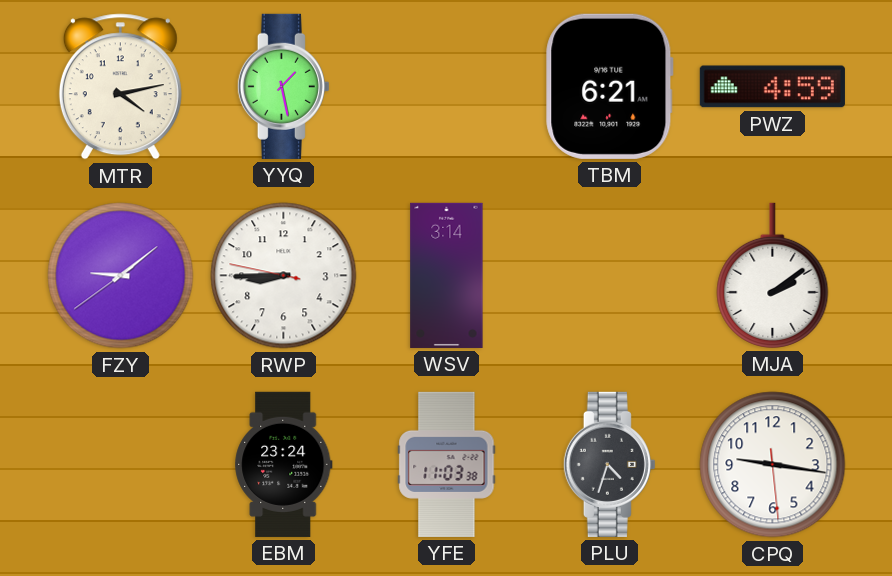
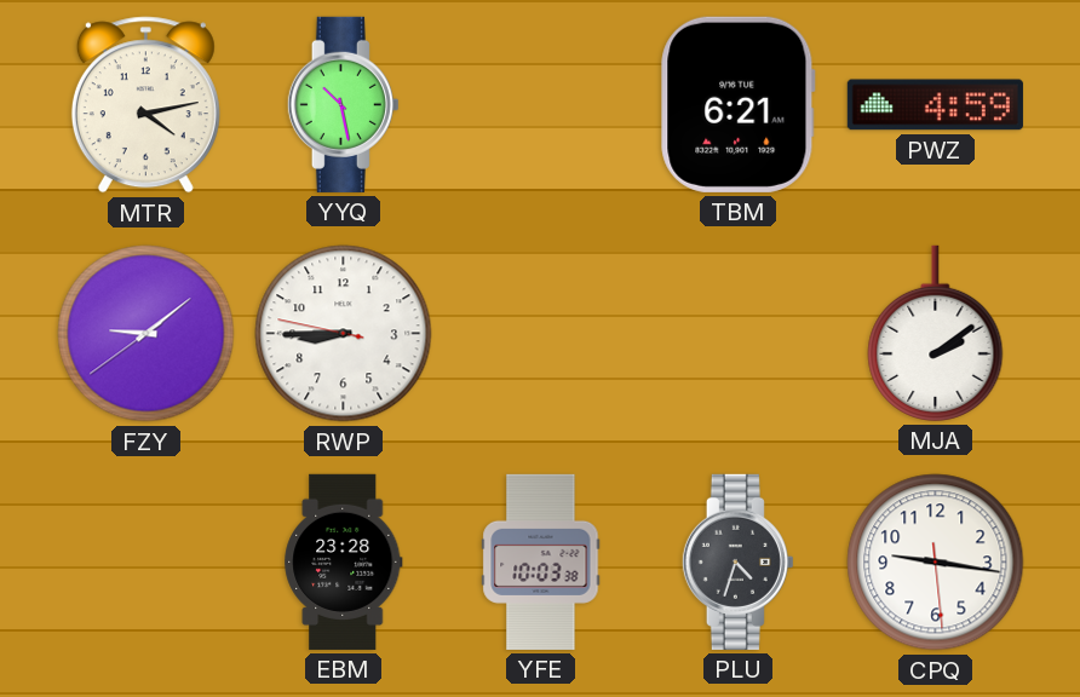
YYQ: 1:28 -> 10:28 (343, 104)
WSV: 3:14 -> none (447, 275)
EBM: 23:24 -> 23:28 (344, 561)
YFE: 11:03 -> 10:03 (541, 561)
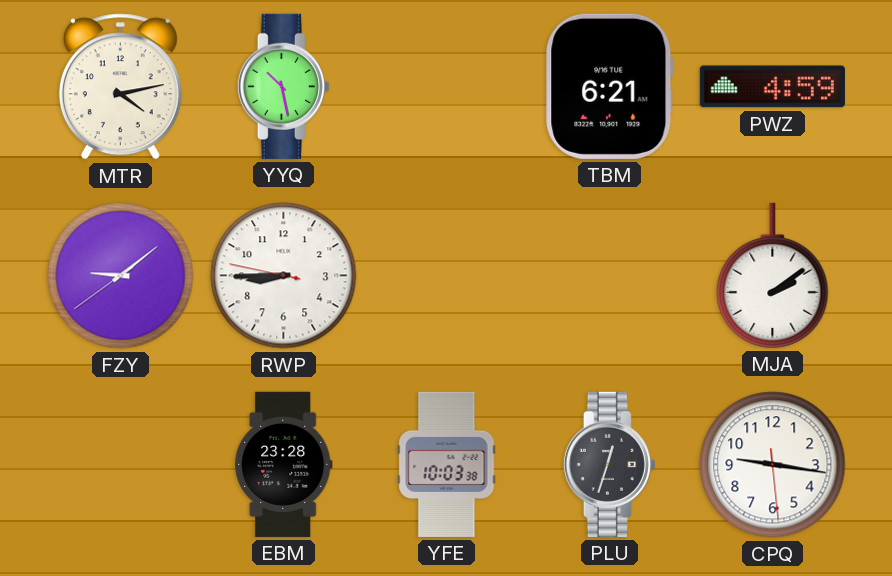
PLU: 4:33 -> 12:33 (609, 464)
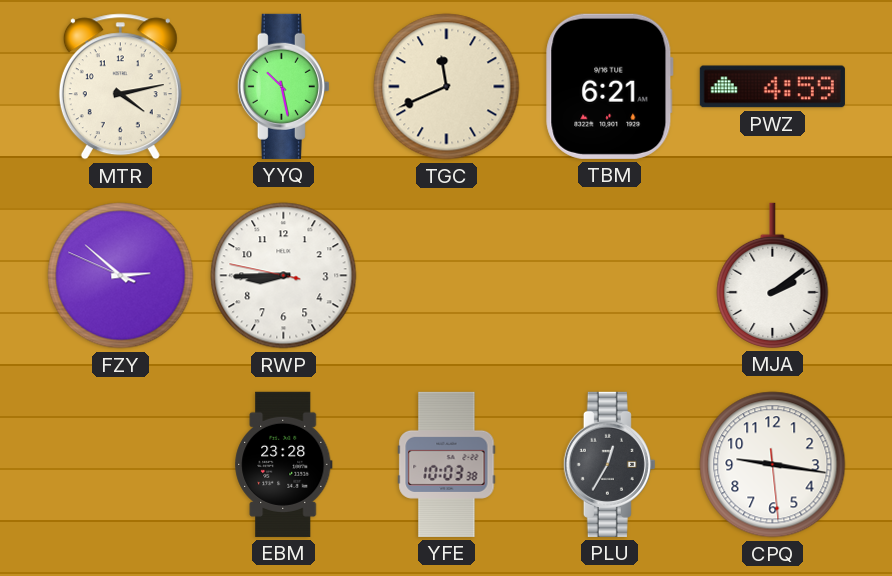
TGC: none -> 11:41 (447, 87)
FZY: 9:08 -> 2:51 (121, 276)
PLU: 12:33 -> 12:35 (609, 464)
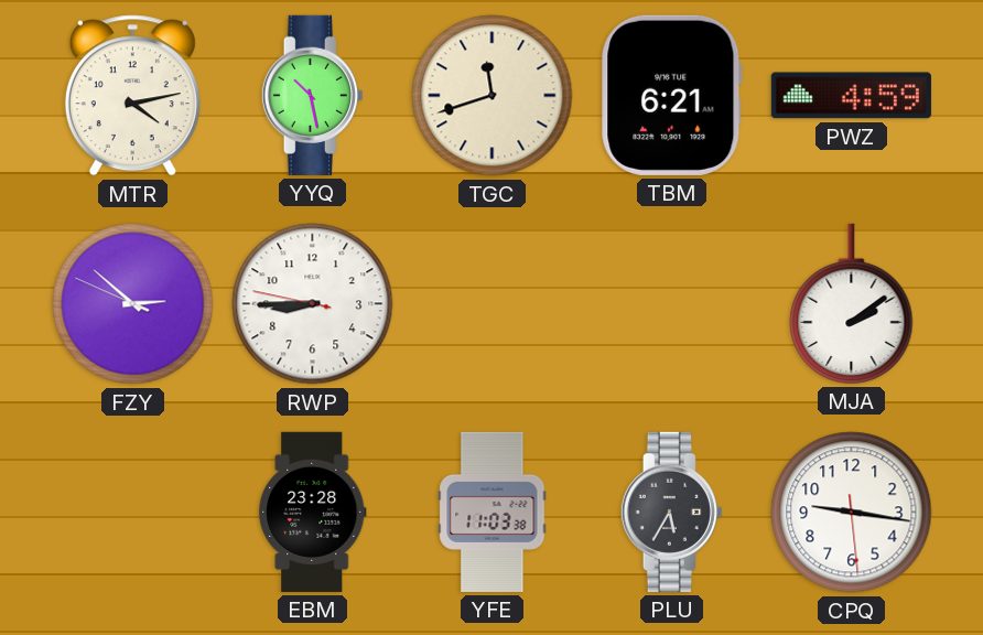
TGC: 11:41 -> 11:42 (493, 96)
YFE: 10:03 -> 11:03 (493, 512)
PLU: 12:35 -> 5:35 (671, 512)
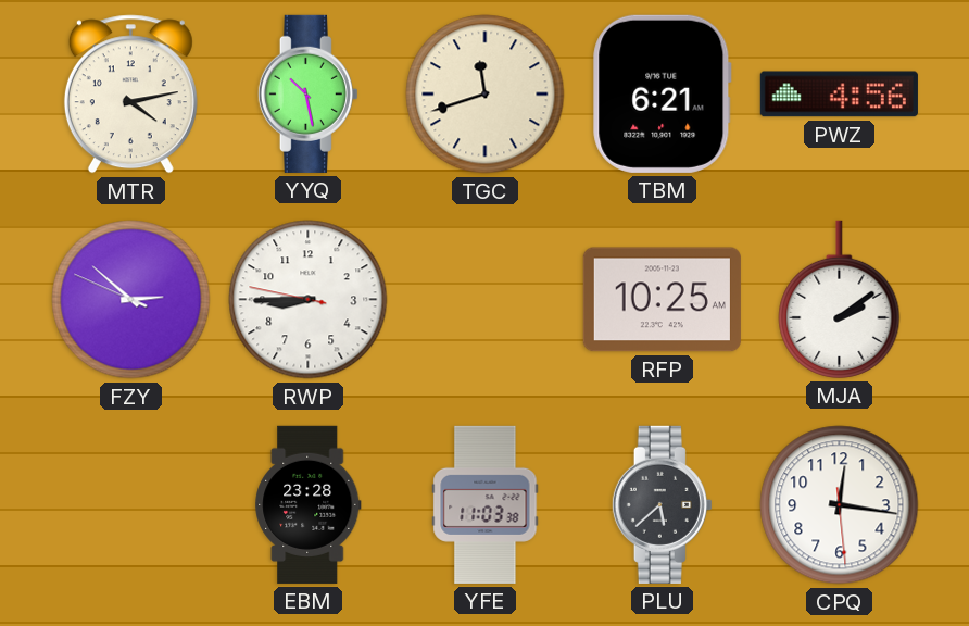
PWZ: 4:59 -> 4:56 (839, 95)
RFP: none -> 10:25 (662, 300)
PLU: 5:35 -> 5:38 (662, 504)
CPQ: 9:16 -> 12:16 (840, 505)
